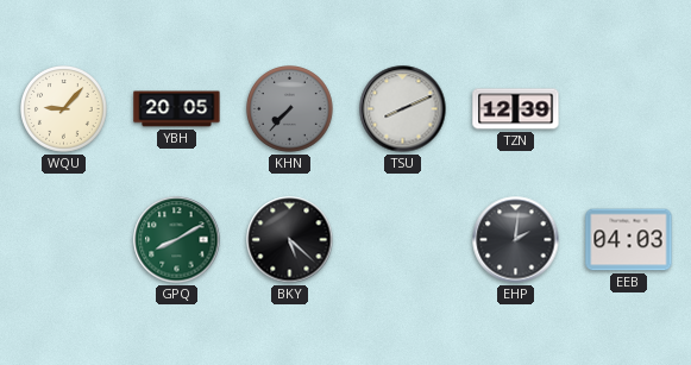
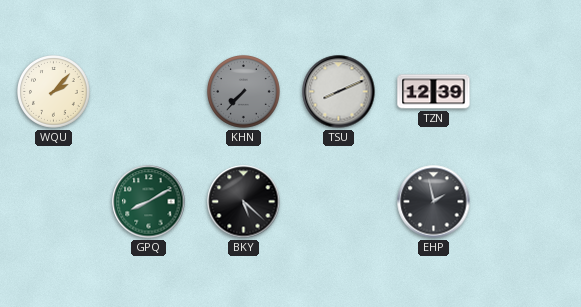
WQU: 9:07 -> 2:07 (54, 92)
YBH: 20:05 -> none (177, 109)
EHP: 2:01 -> 1:58 (434, 202)
EEB: 04:03 -> none (629, 240)
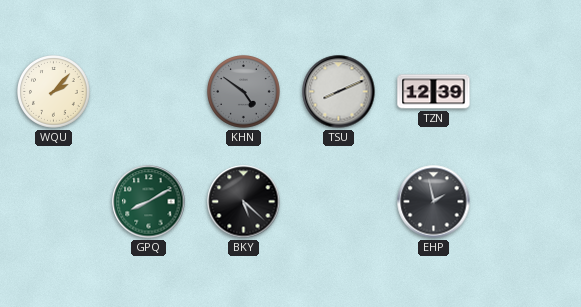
KHN: 7:37 -> 4:51 (244, 92)
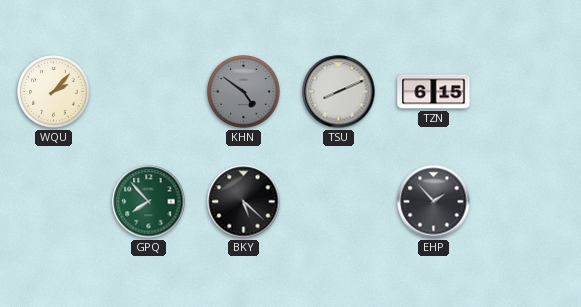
TZN: 12:39 -> 6:15 (434, 92)
GPQ: 8:10 -> 7:53 (149, 202)
EHP: 1:58 -> 1:53 (434, 202)
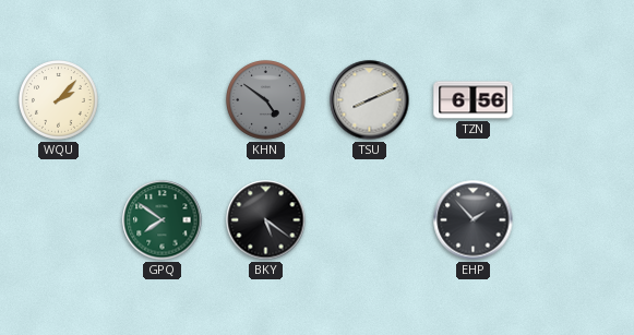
TZN: 6:15 -> 6:56 (474, 100)
GPQ: 7:53 -> 7:51 (163, 220)
BKY: 5:22 -> 5:21 (266, 220)
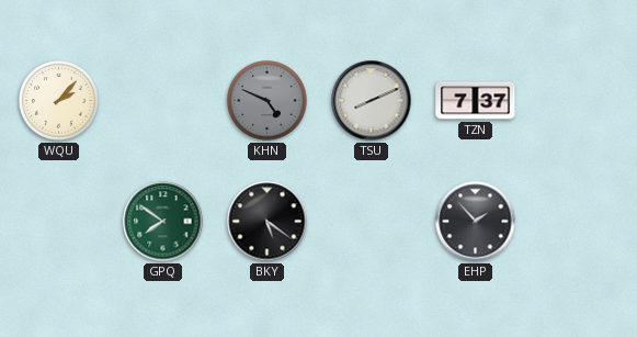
KHN: 4:51 -> 4:49 (268, 101)
TZN: 6:56 -> 7:37 (476, 101)
